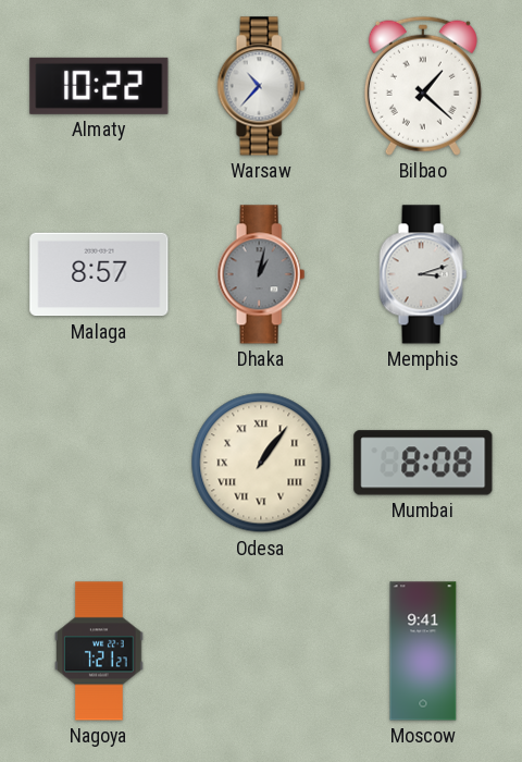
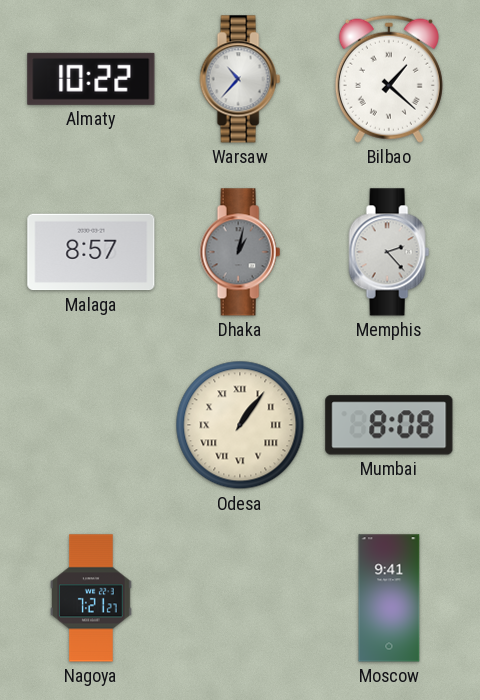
Memphis: 3:12 -> 2:23 (389, 252)
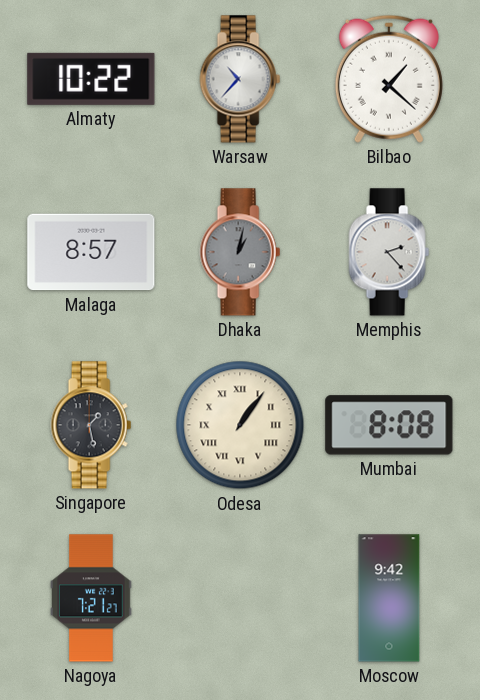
Singapore: none -> 1:28 (91, 425)
Moscow: 9:41 -> 9:42 (389, 598)
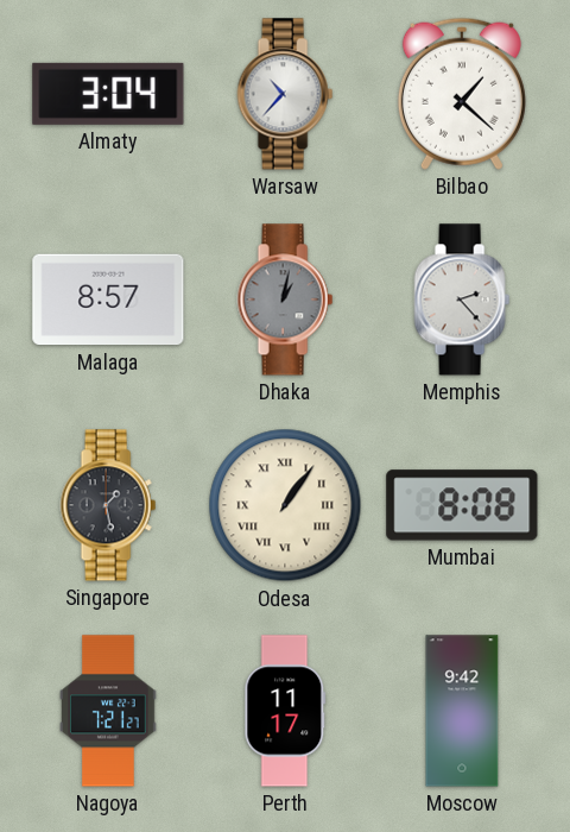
Almaty: 10:22 -> 3:04 (108, 94)
Perth: none -> 11:17 (285, 711)
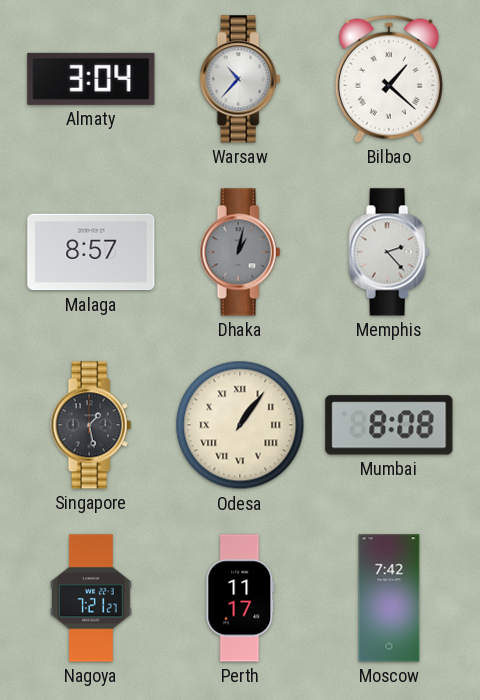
Moscow: 9:42 -> 7:42 (389, 598)
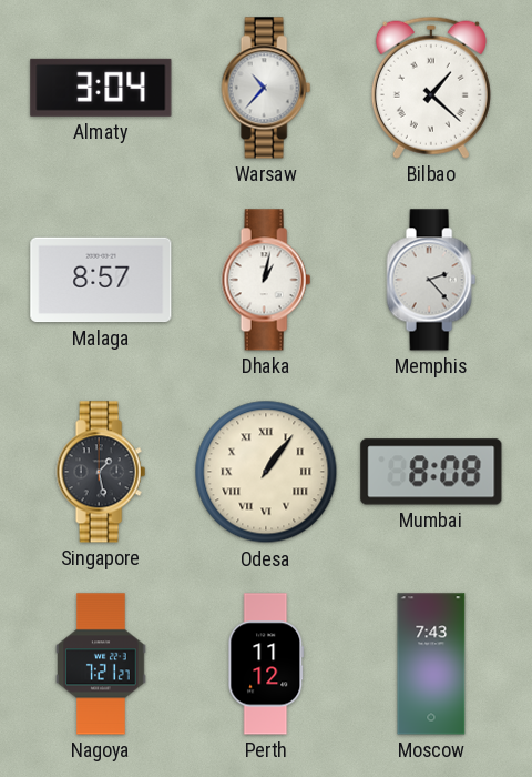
Dhaka dial: grey -> white (266, 280)
Perth: 11:17 -> 11:12 (266, 664)
Moscow: 7:42 -> 7:43 (431, 664)
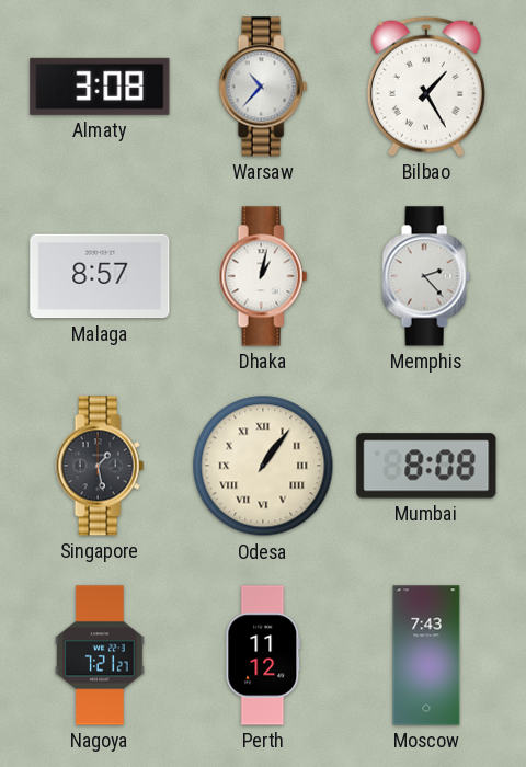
Almaty: 3:04 -> 3:08 (100, 87)
Bilbao: 1:22 -> 1:25 (426, 87)
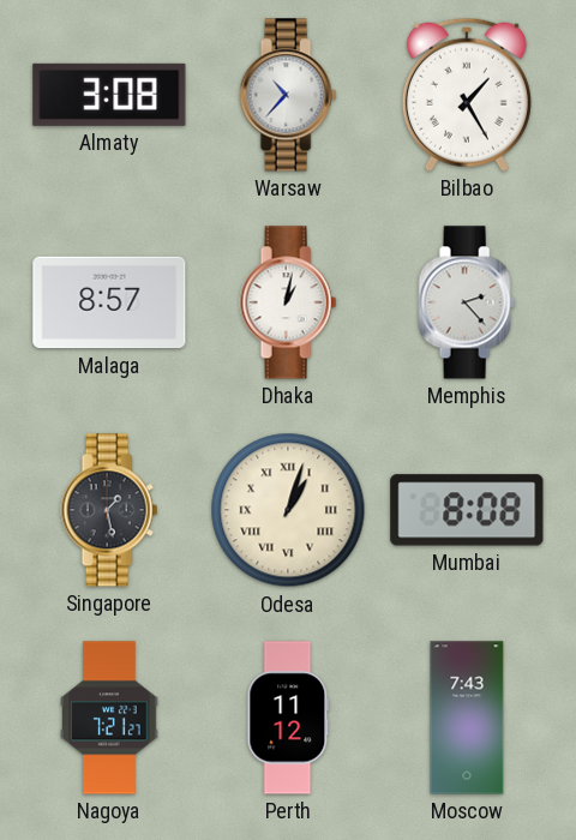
Odesa: 1:06 -> 1:03 (288, 510)
